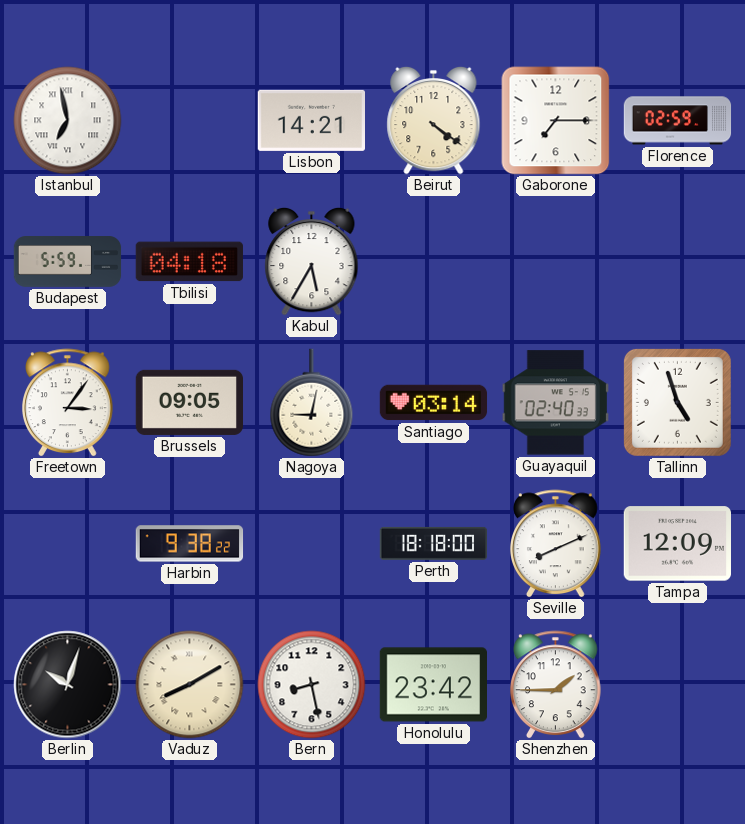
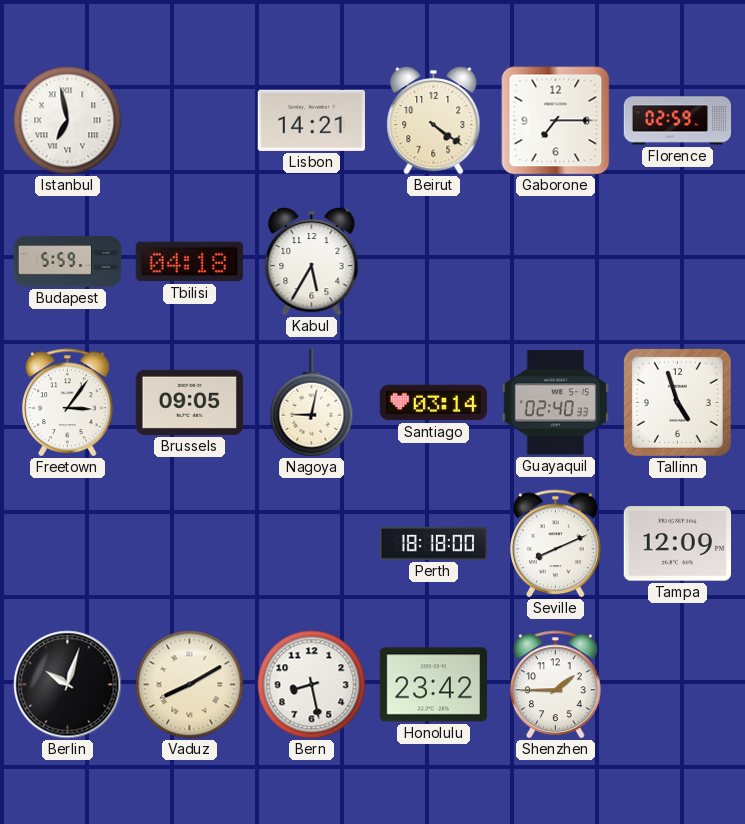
Harbin: 9:38 -> none (190, 544)
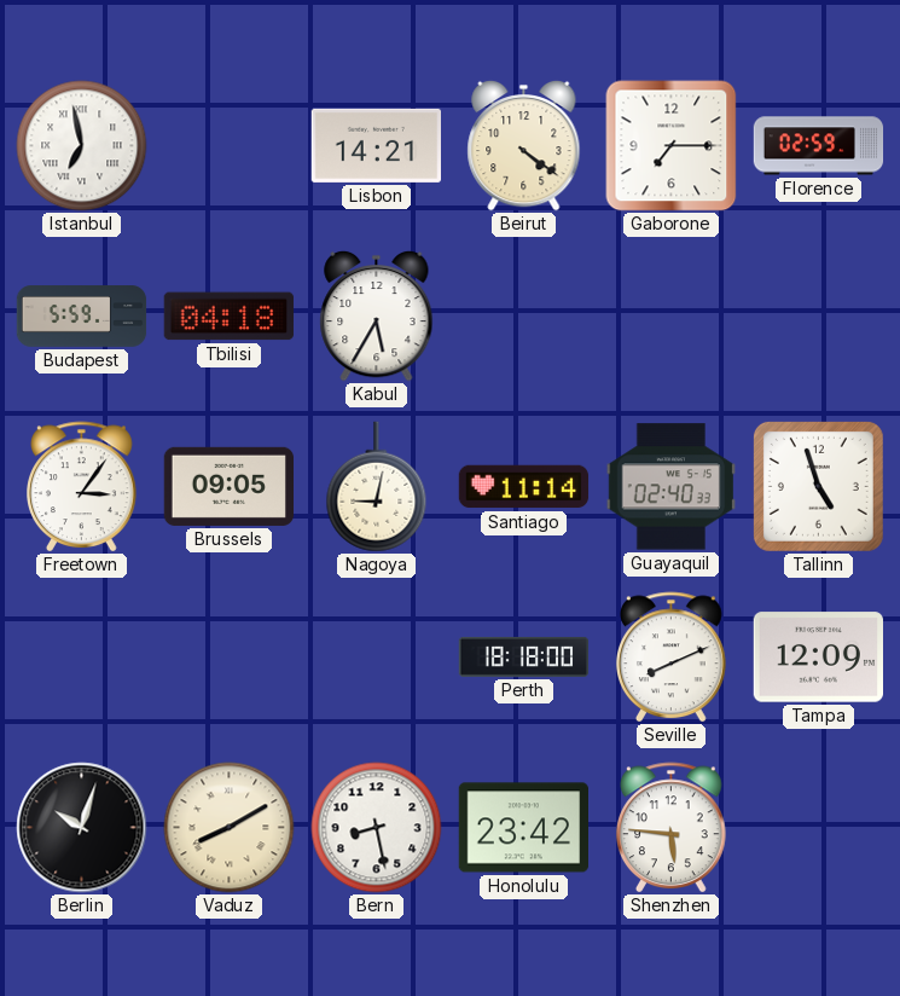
Santiago: 03:14 -> 11:14 (524, 487)
Shenzhen: 1:45 -> 5:46 (672, 828)
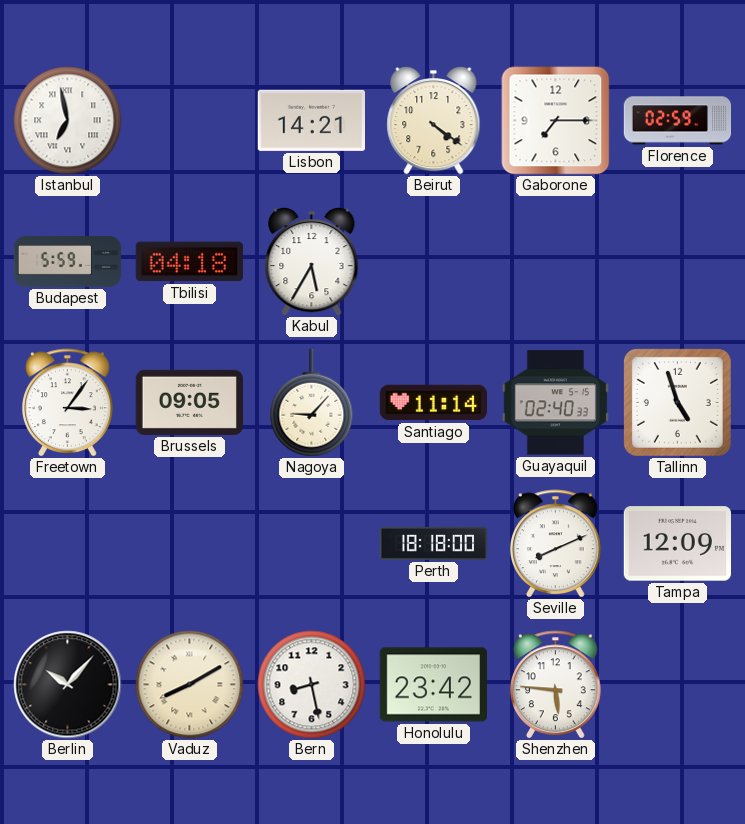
Nagoya: 9:02 -> 9:07 (312, 403)
Berlin: 10:03 -> 10:07 (68, 685)
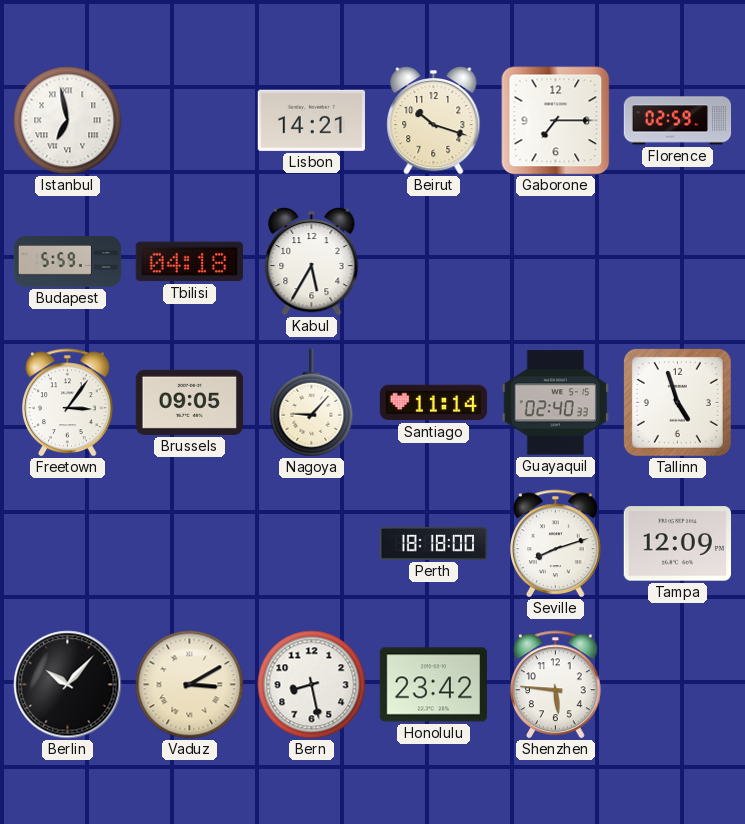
Beirut: 4:21 -> 10:18 (434, 120)
Seville: 8:11 -> 8:12 (556, 544)
Vaduz: 8:10 -> 3:10 (190, 685)
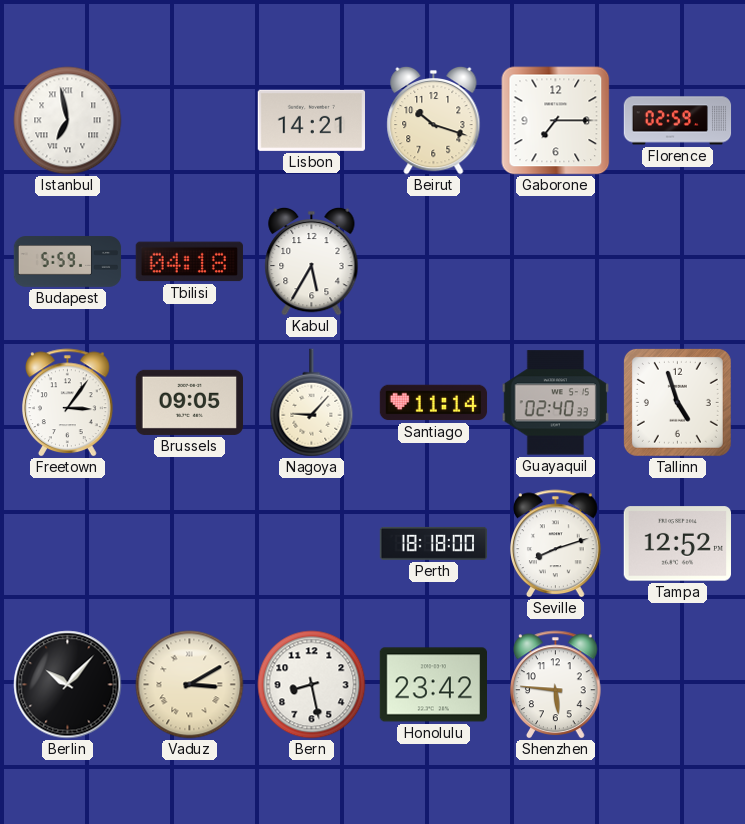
Tampa: 12:09 -> 12:52 (677, 544)
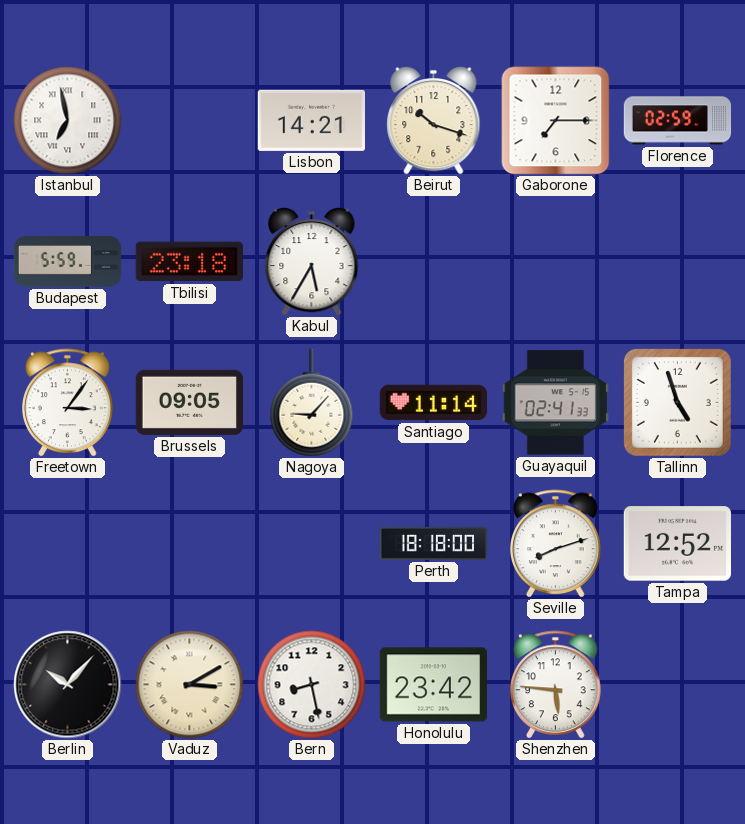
Tbilisi: 04:18 -> 23:18 (189, 262)
Guayaquil: 02:40 -> 02:41 (555, 403)
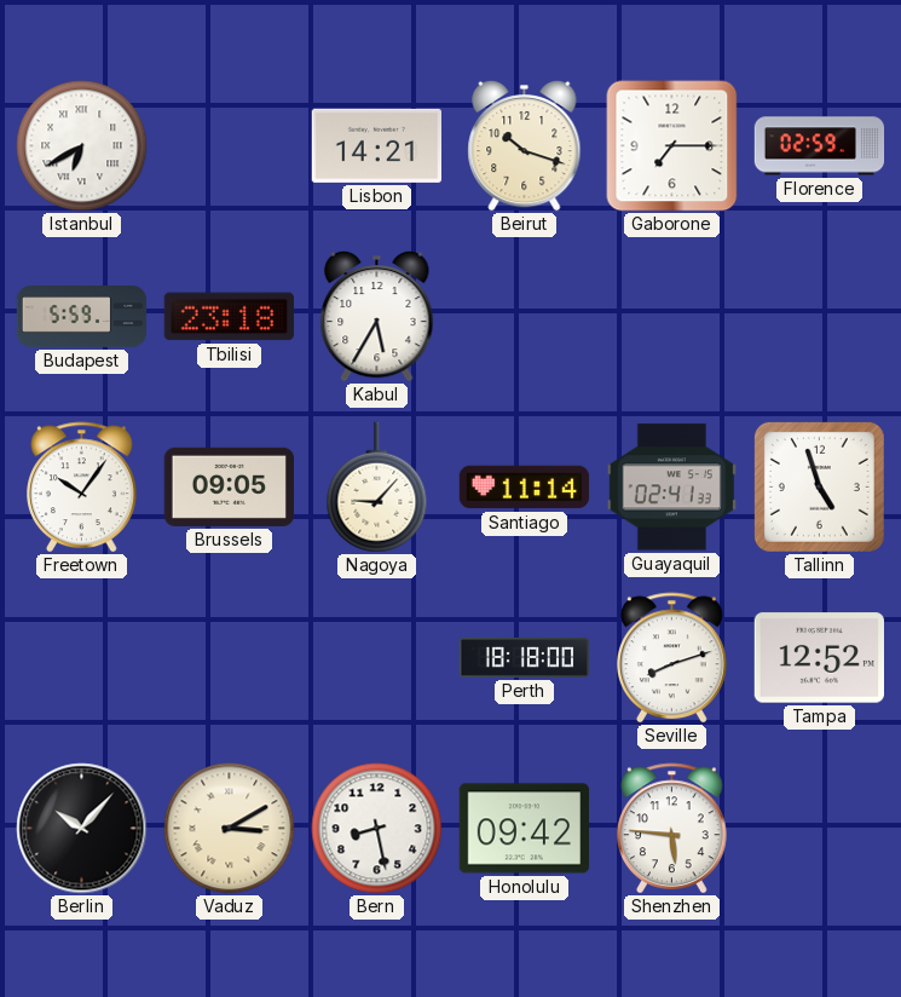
Istanbul: 6:58 -> 6:40 (82, 146)
Freetown: 3:06 -> 10:06 (82, 488)
Honolulu: 23:42 -> 09:42 (524, 829)
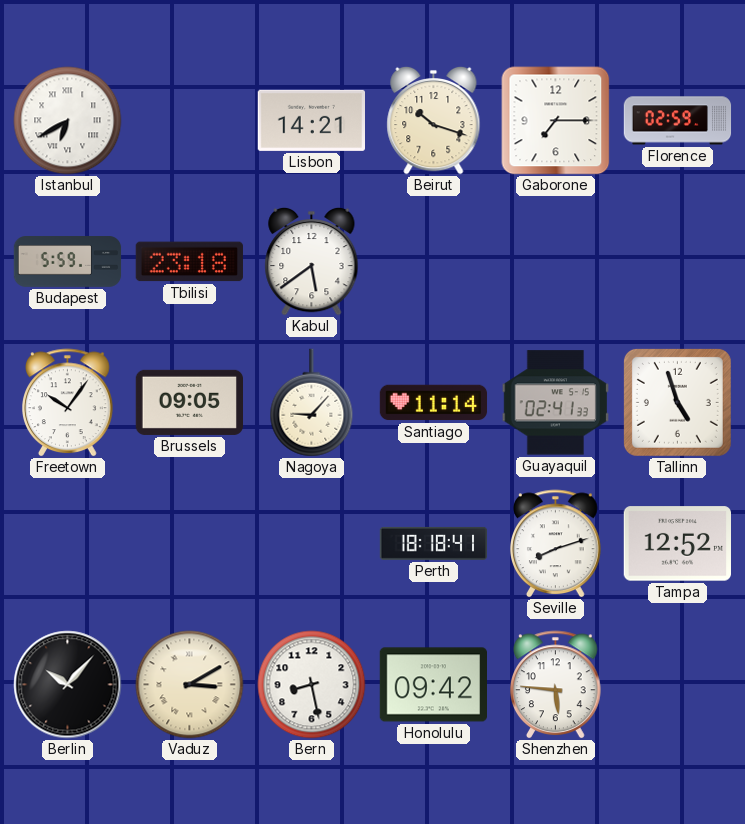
Kabul: 5:35 -> 5:39 (312, 261)
Perth: 18:18:00 -> 18:18:41 (434, 543)
